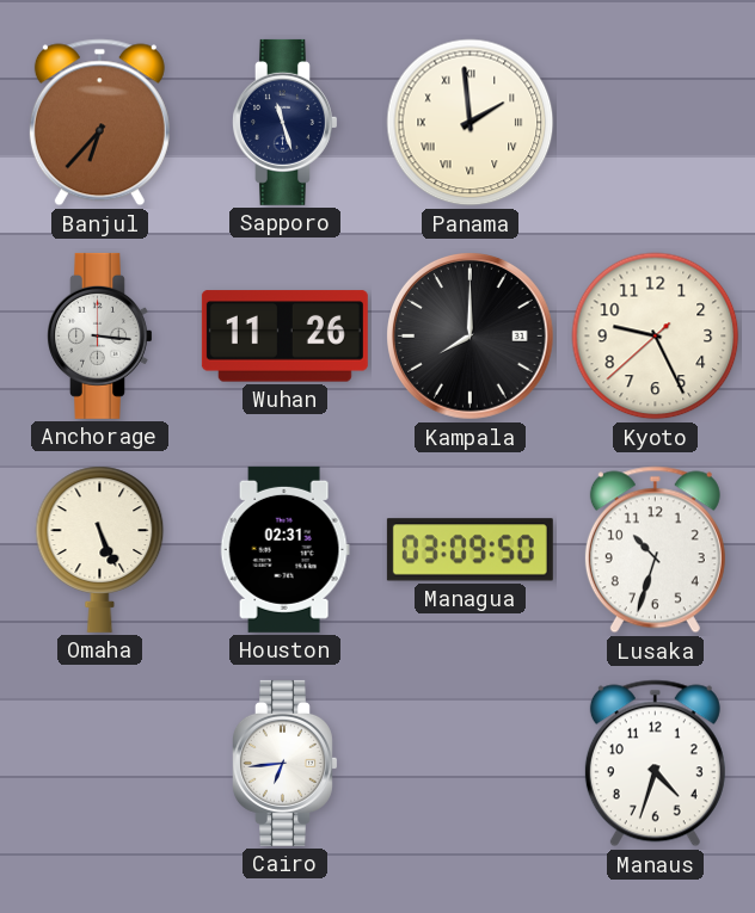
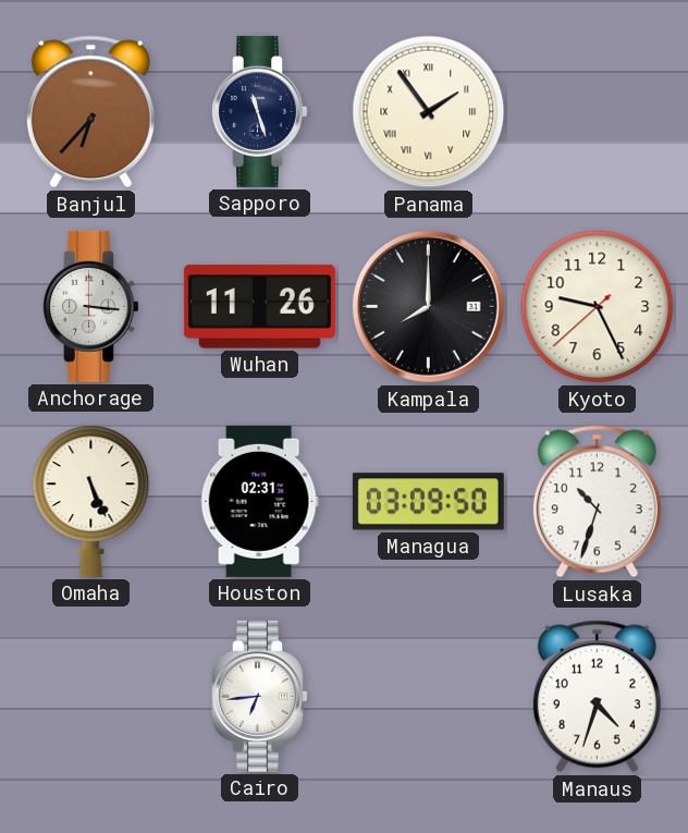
Panama: 1:59 -> 1:54 (429, 112)
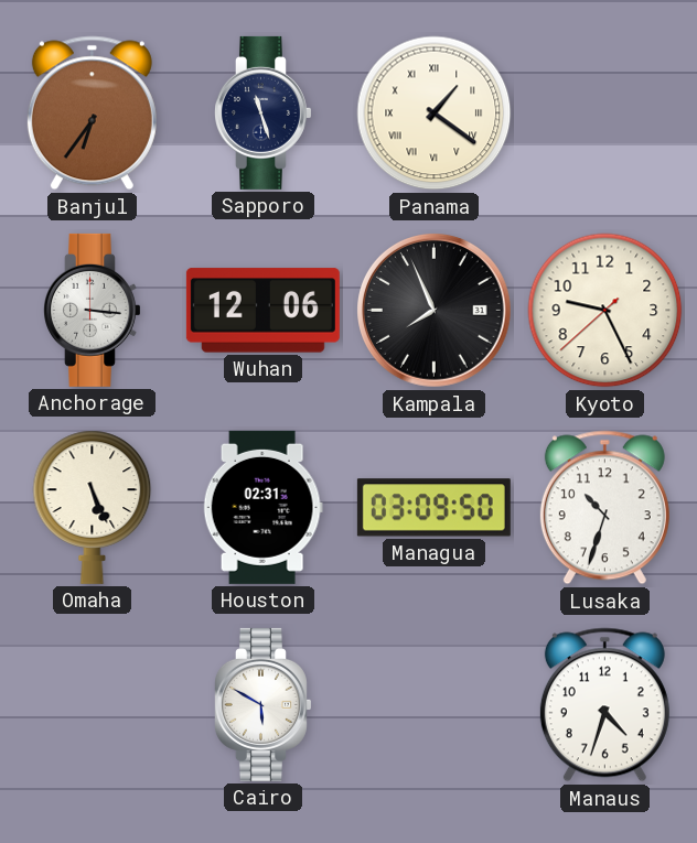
Banjul: 6:37 -> 6:36 (92, 114)
Panama: 1:54 -> 1:21 (435, 114)
Wuhan: 11:26 -> 12:06 (262, 311)
Kampala: 8:00 -> 7:56 (435, 311)
Cairo: 6:44 -> 5:50 (264, 704)
